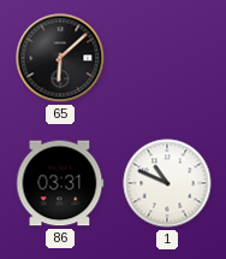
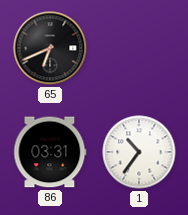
65: 6:08 -> 6:41 (50, 48)
1: 10:49 -> 10:36 (139, 152)
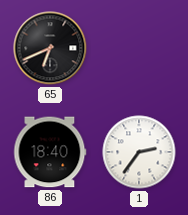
86: 03:31 -> 18:40 (50, 152)
1: 10:36 -> 2:36 (139, 152)
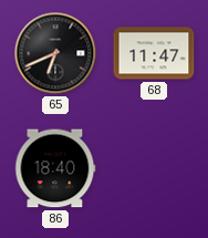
68: none -> 11:47 (154, 53)
1: 2:36 -> none (139, 152)
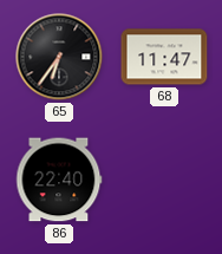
65: 6:41 -> 6:36 (59, 57)
86: 18:40 -> 22:40 (59, 180)
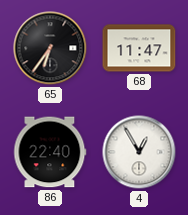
4: none -> 12:55 (139, 152)
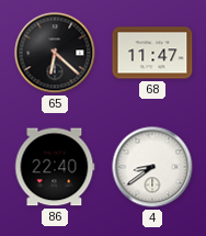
65: 6:36 -> 6:22 (55, 53)
4: 12:55 -> 8:39 (152, 167)
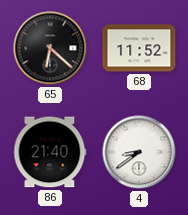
68: 11:47 -> 11:52 (139, 48)
86: 22:40 -> 21:40 (50, 152)
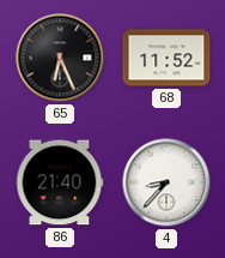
65: 6:22 -> 6:26 (60, 58)
4: 8:39 -> 8:37 (166, 182)
